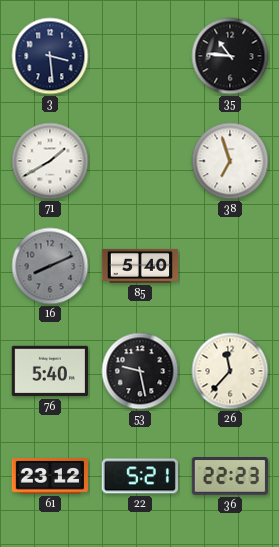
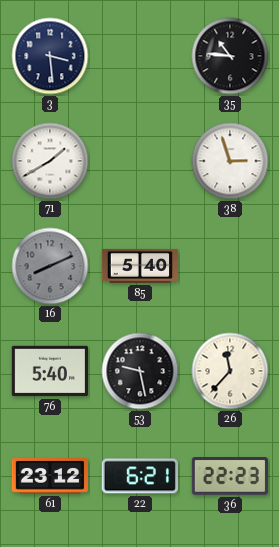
38: 6:57 -> 2:57 (230, 161)
22: 5:21 -> 6:21 (140, 476)
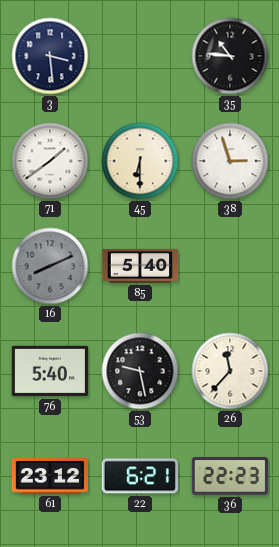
71: 1:40 -> 1:39 (50, 161)
45: none -> 6:30 (140, 161)
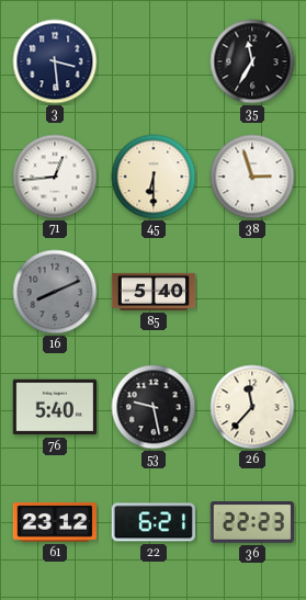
35: 10:46 -> 11:35 (252, 61)
71: 1:39 -> 12:44 (55, 177)
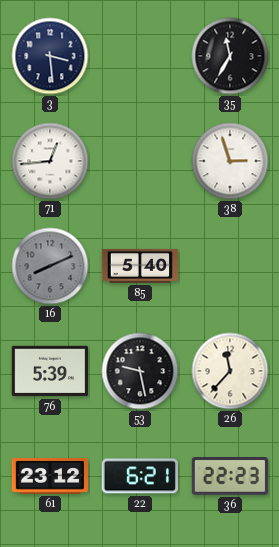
45: 6:30 -> none (154, 177)
76: 5:40 -> 5:39 (49, 371)
